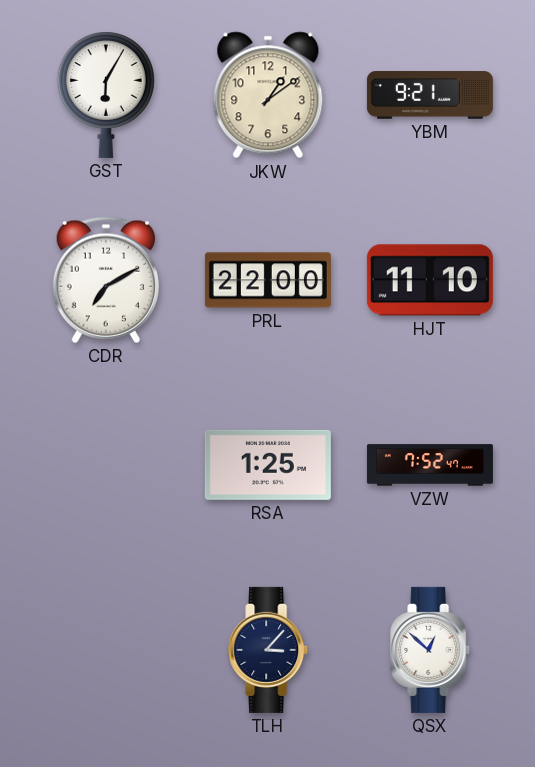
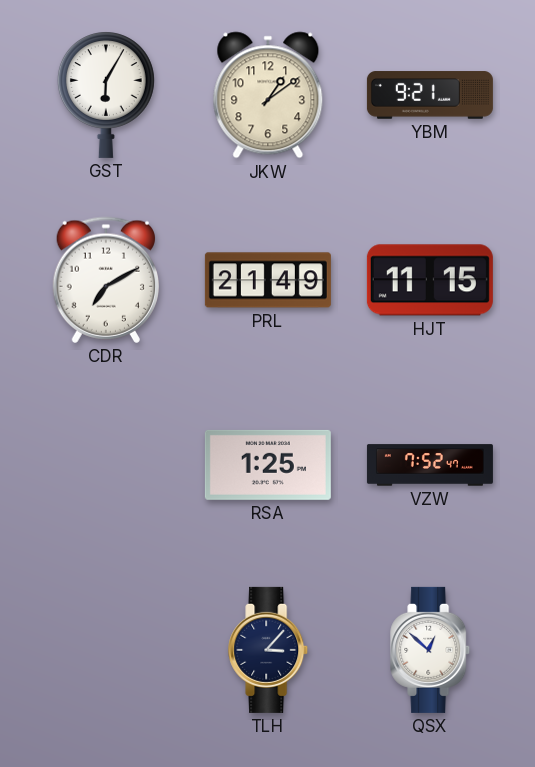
PRL: 22:00 -> 21:49 (268, 280)
HJT: 11:10 -> 11:15 (430, 280)
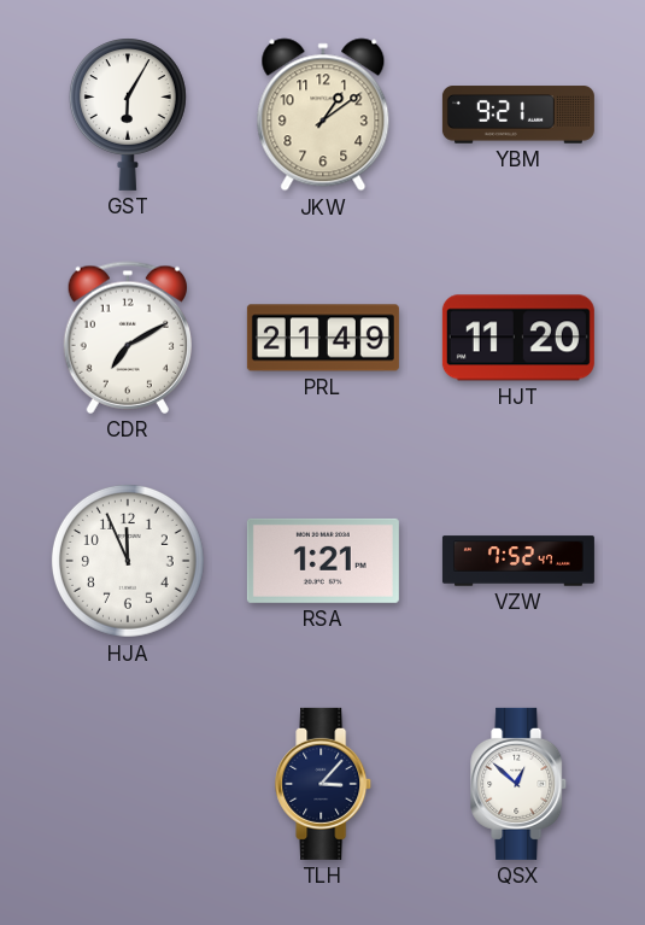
HJT: 11:15 -> 11:20 (518, 338)
HJA: none -> 11:56 (128, 561)
RSA: 1:25 -> 1:21 (323, 561)
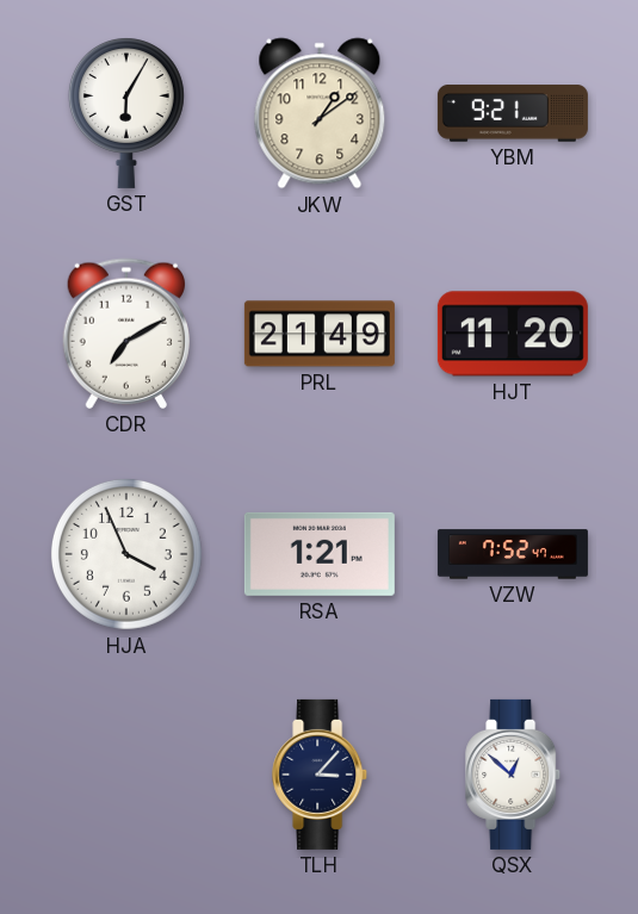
HJA: 11:56 -> 3:56 (126, 554)
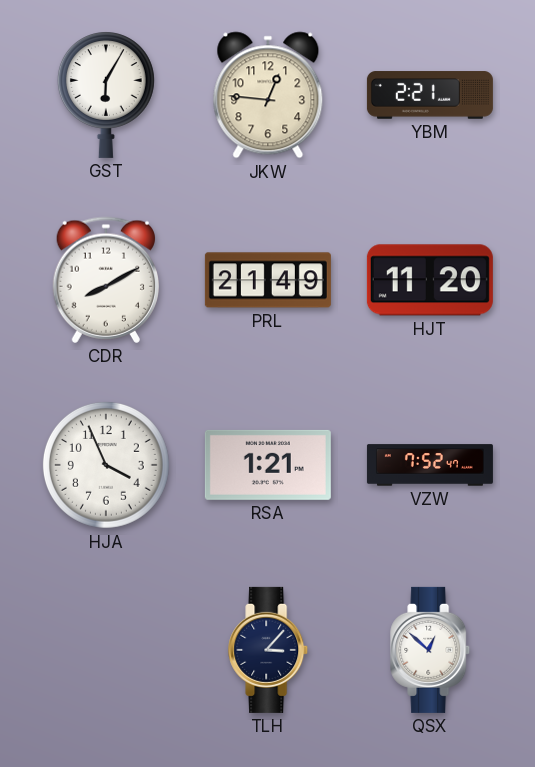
JKW: 1:09 -> 12:46 (268, 95)
YBM: 9:21 -> 2:21 (430, 95)
CDR: 7:10 -> 8:10 (105, 280)
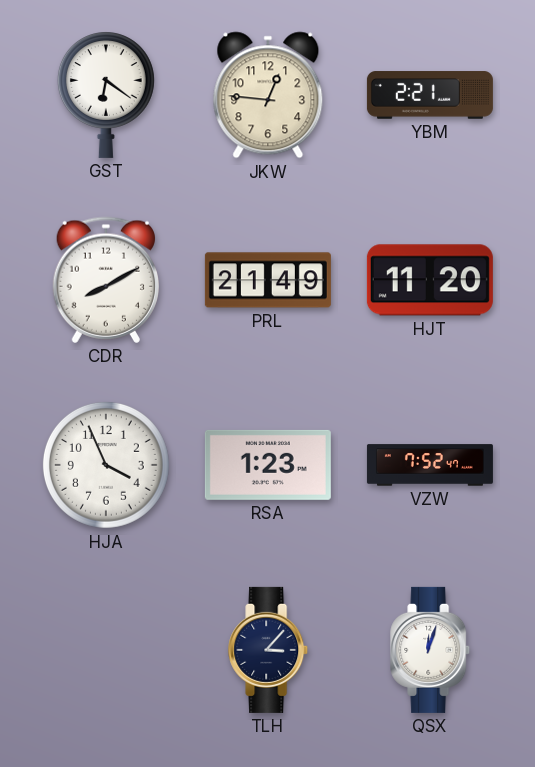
GST: 6:05 -> 6:21 (106, 95)
RSA: 1:21 -> 1:23 (268, 465)
QSX: 12:52 -> 12:03 (431, 650)
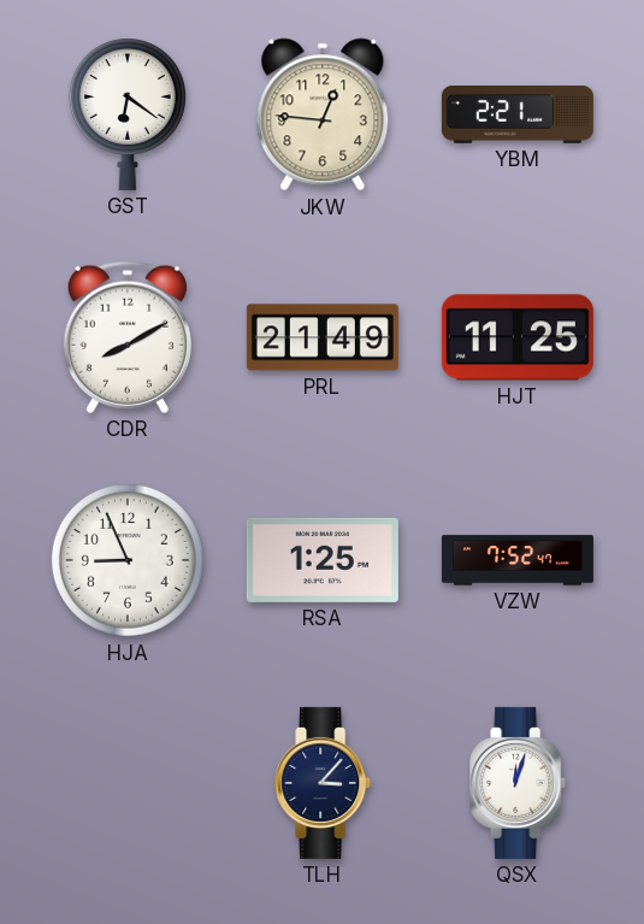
HJT: 11:20 -> 11:25 (518, 337)
HJA: 3:56 -> 8:56 (128, 560)
RSA: 1:23 -> 1:25 (323, 560)
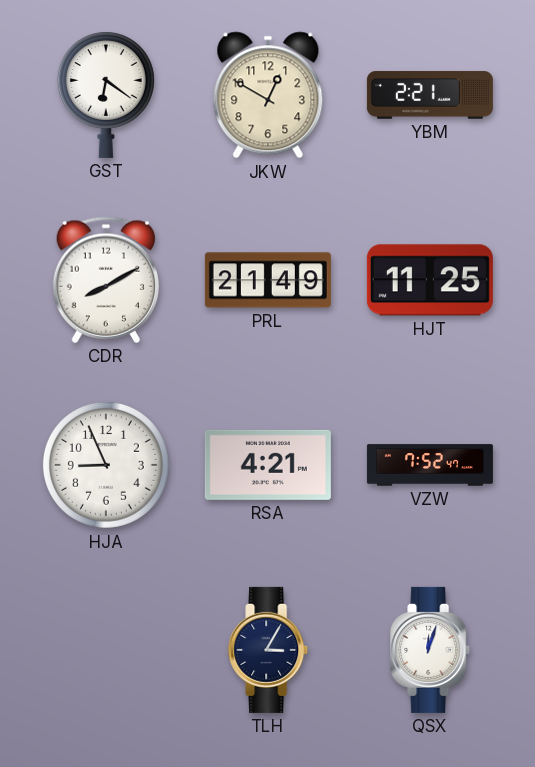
JKW: 12:46 -> 12:50 (268, 95)
RSA: 1:25 -> 4:21 (268, 465)
TLH: 3:07 -> 3:05 (269, 650)
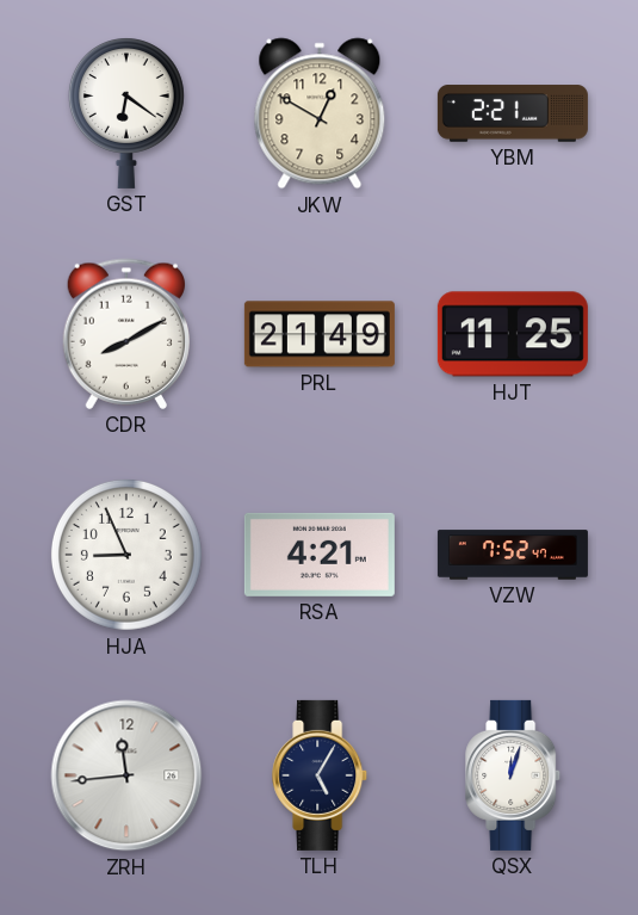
ZRH: none -> 11:44 (126, 775)
TLH: 3:05 -> 5:05 (321, 775)
